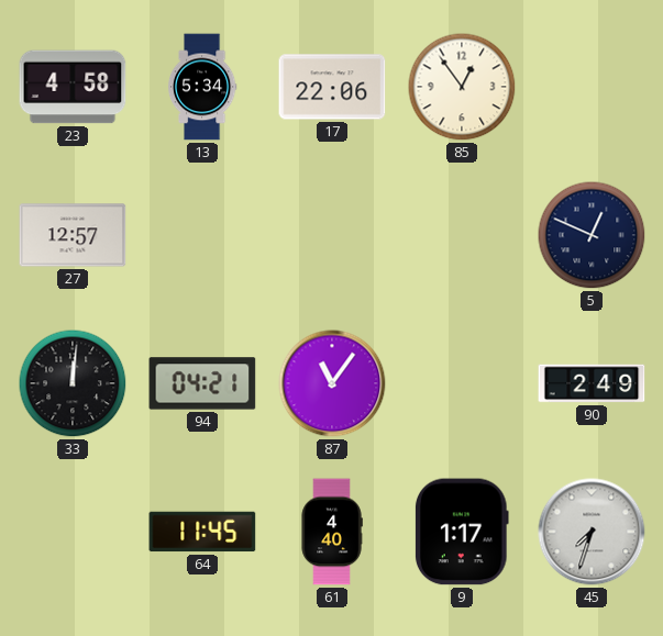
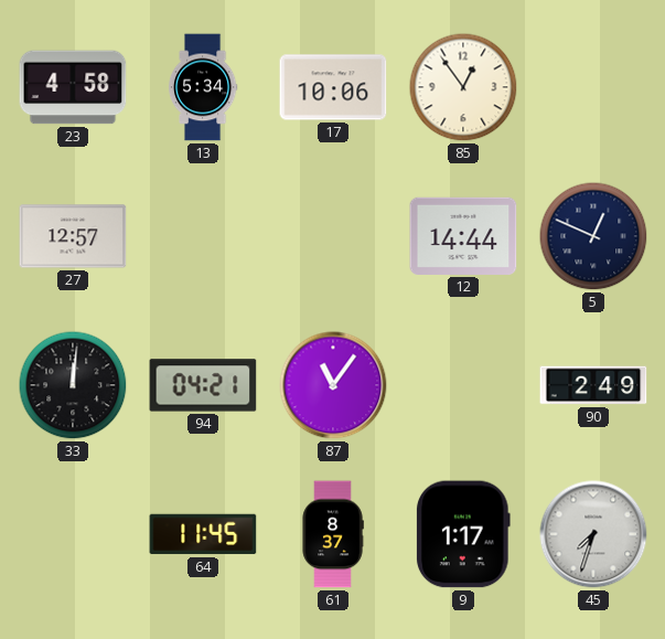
17: 22:06 -> 10:06 (333, 87)
12: none -> 14:44 (463, 236)
61: 4:40 -> 8:37 (333, 534)
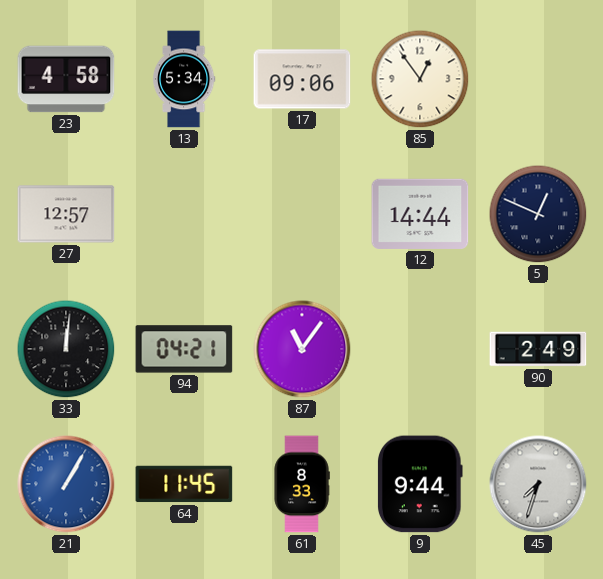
17: 10:06 -> 09:06 (302, 79)
21: none -> 1:05 (66, 484)
61: 8:37 -> 8:33 (302, 484)
9: 1:17 -> 9:44 (420, 484)
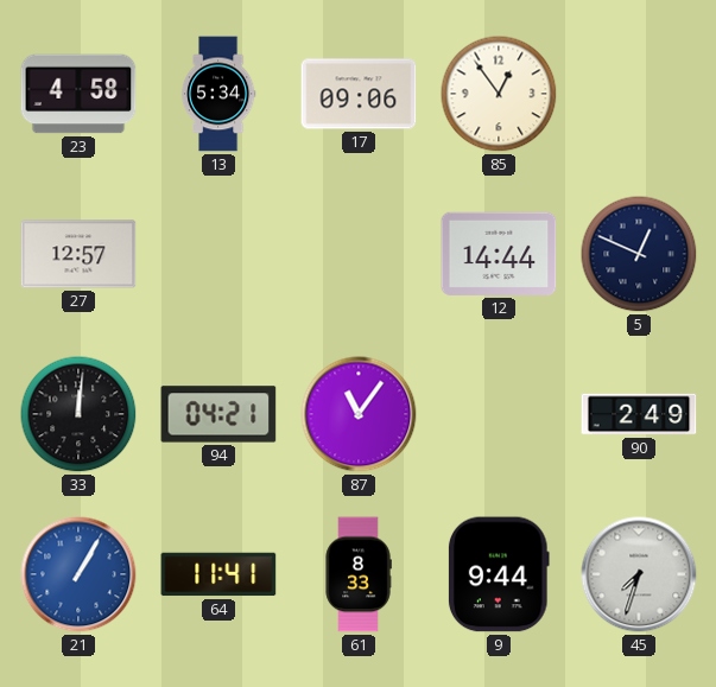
64: 11:45 -> 11:41 (218, 574)
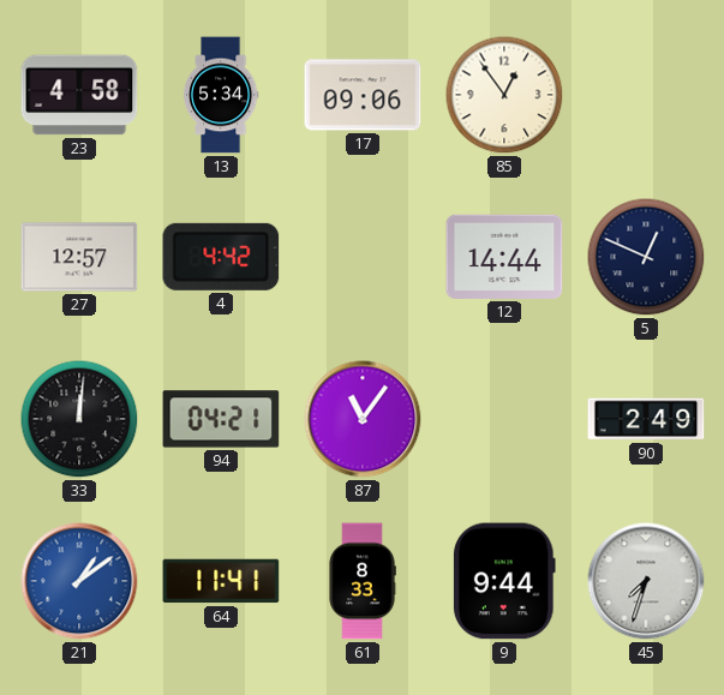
4: none -> 4:42 (221, 257)
21: 1:05 -> 1:09 (79, 581)
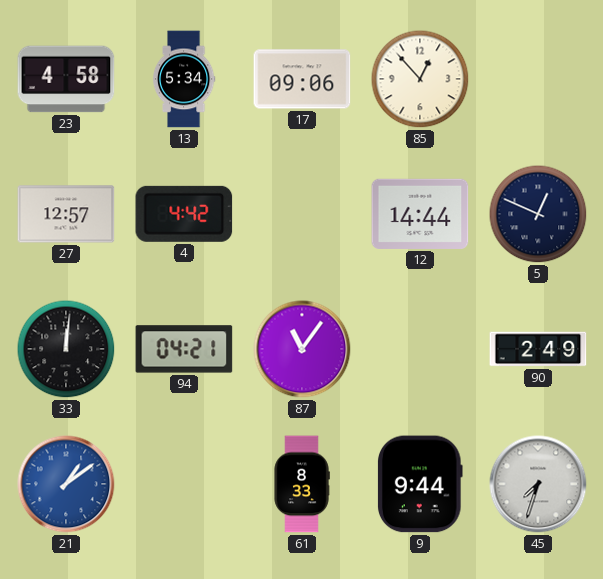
85: 12:54 -> 12:53 (420, 79)
64: 11:41 -> none (221, 581)
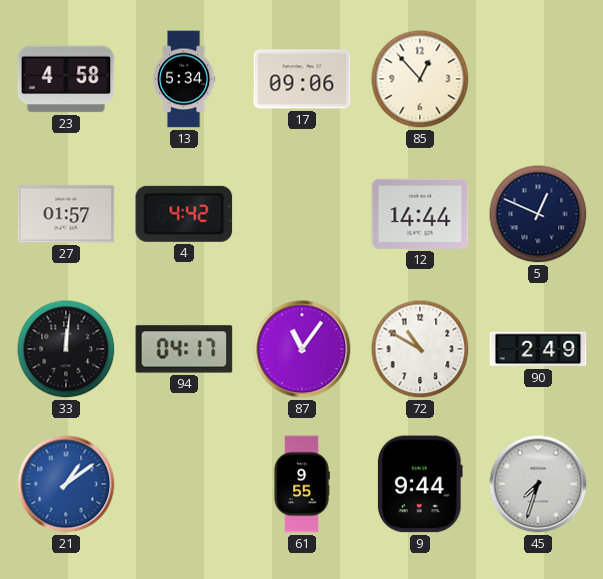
27: 12:57 -> 01:57 (66, 214)
94: 04:21 -> 04:17 (184, 349)
72: none -> 10:50 (420, 349)
61: 8:33 -> 9:55 (302, 484)
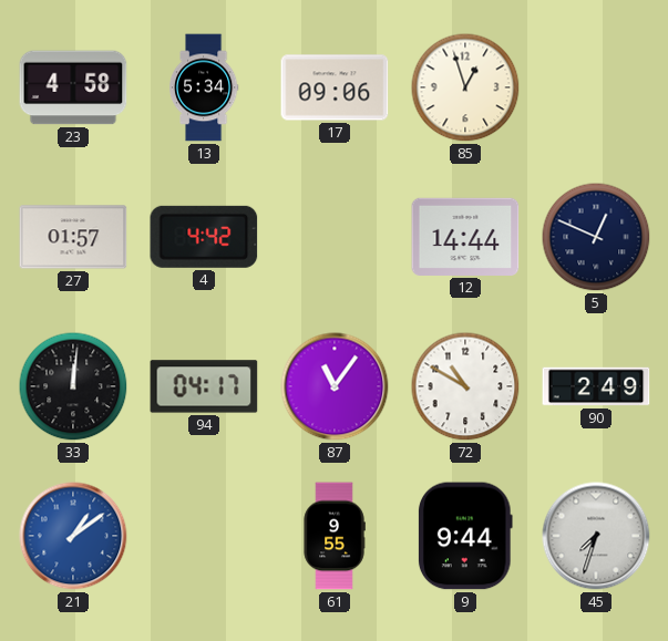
85: 12:53 -> 12:57 (465, 87)
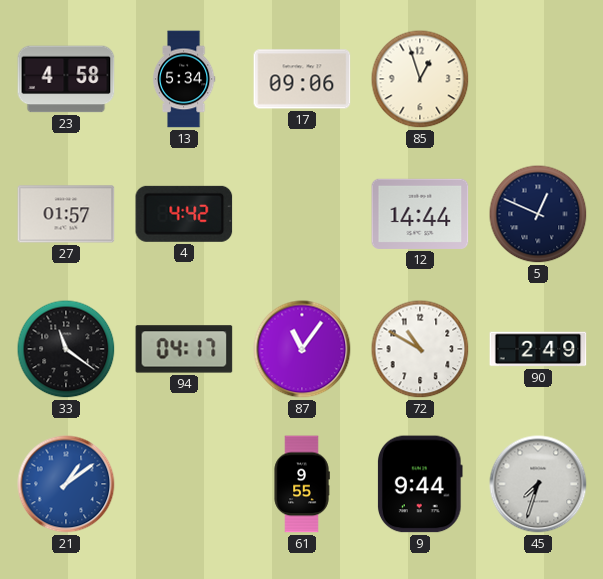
33: 12:01 -> 11:21 (66, 349)
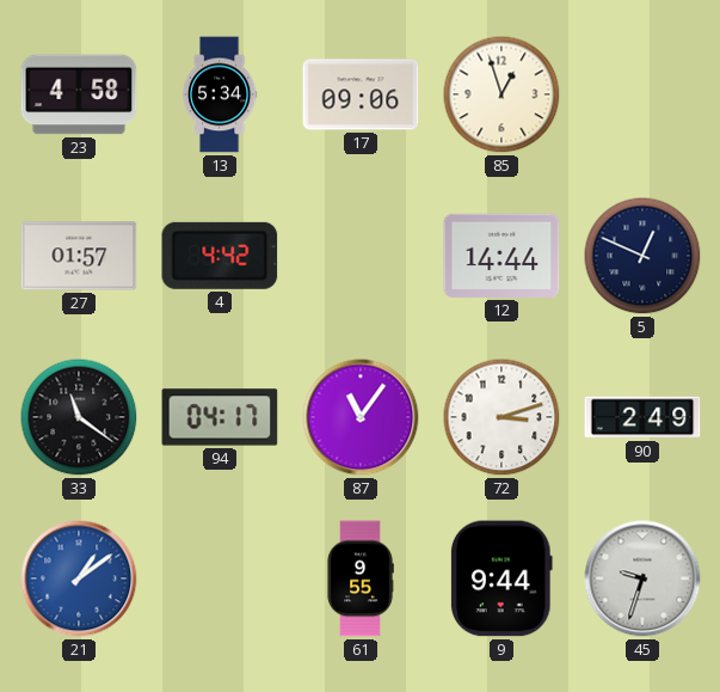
72: 10:50 -> 3:12 (501, 417)
45: 7:33 -> 9:33 (642, 578)
